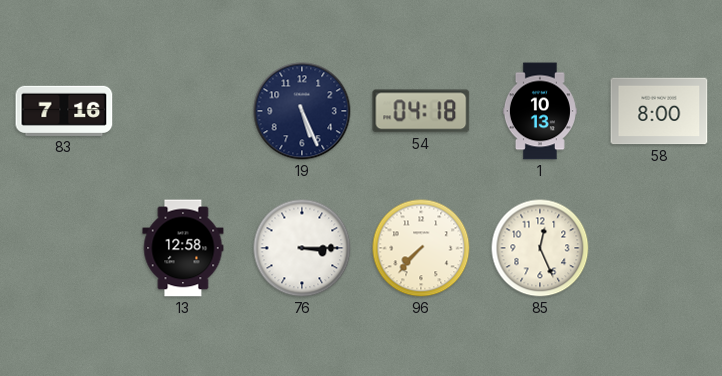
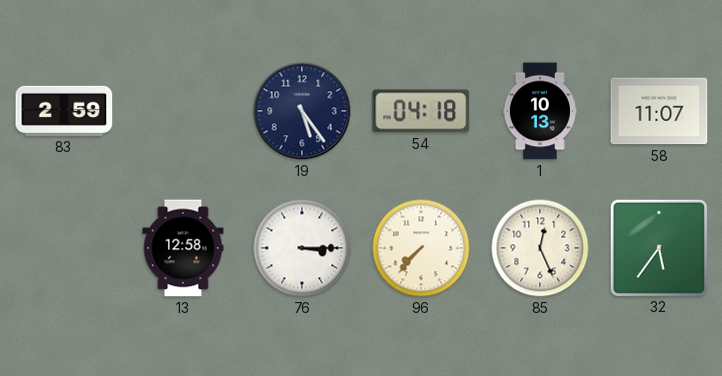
83: 7:16 -> 2:59 (64, 111)
19: 5:26 -> 5:24 (302, 111)
58: 8:00 -> 11:07 (659, 111)
32: none -> 5:36 (658, 247)
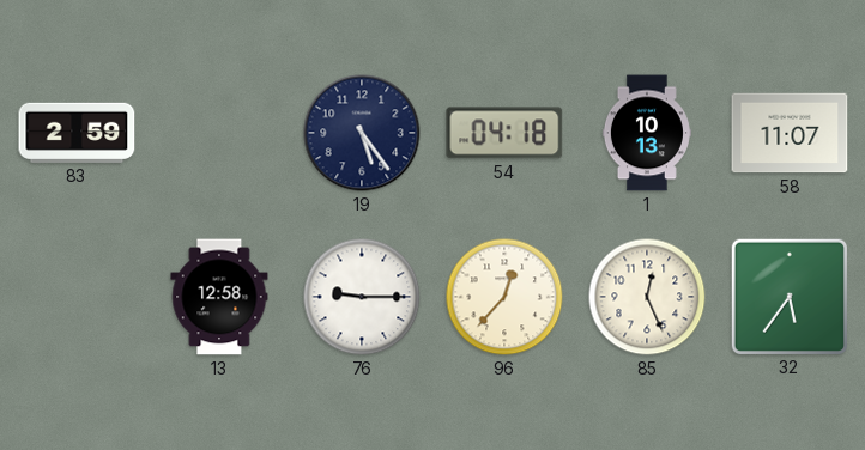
76: 3:15 -> 9:15 (362, 297)
96: 7:37 -> 12:37 (504, 297)
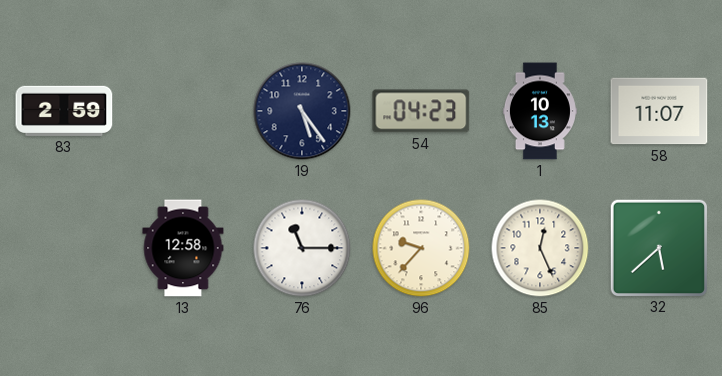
54: 04:18 -> 04:23 (421, 111)
76: 9:15 -> 11:15 (302, 248)
96: 12:37 -> 9:37 (421, 248)
32: 5:36 -> 5:38 (658, 247)
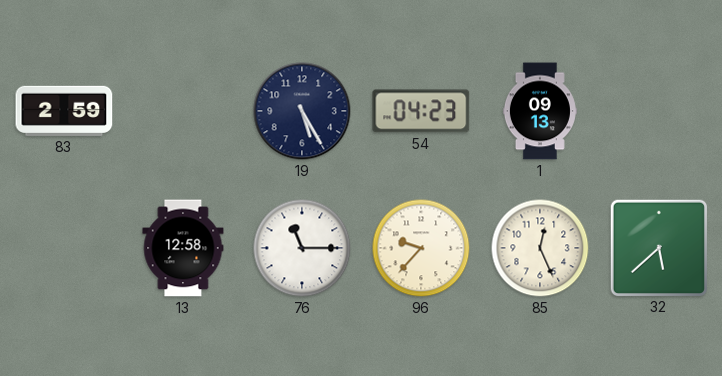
19: 5:24 -> 5:25 (302, 111)
1: 10:13 -> 09:13 (540, 111)
58: 11:07 -> none (659, 111)
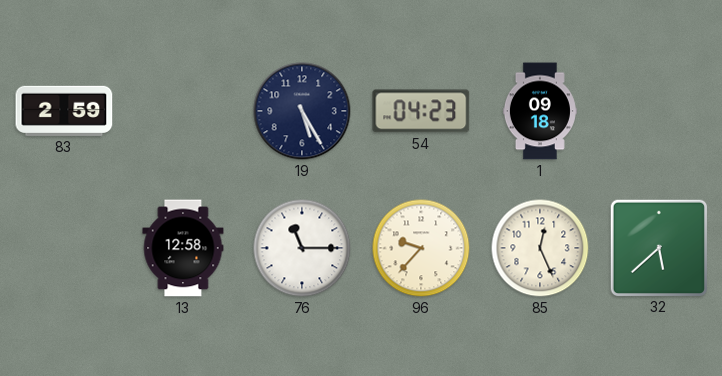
1: 09:13 -> 09:18 (540, 111)
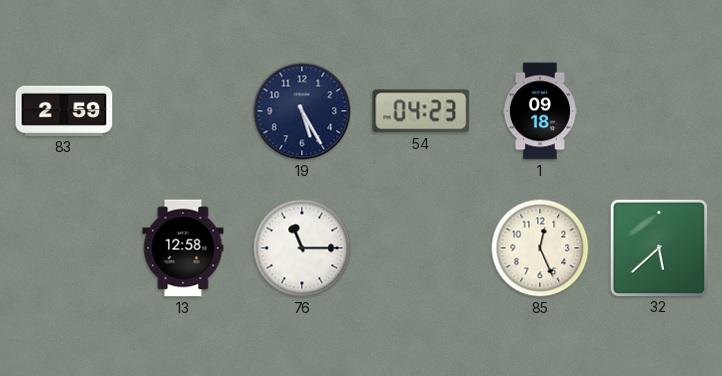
96: 9:37 -> none (421, 248)
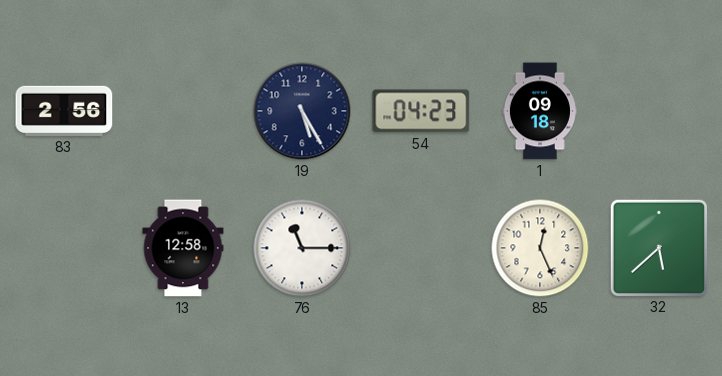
83: 2:59 -> 2:56 (64, 111)
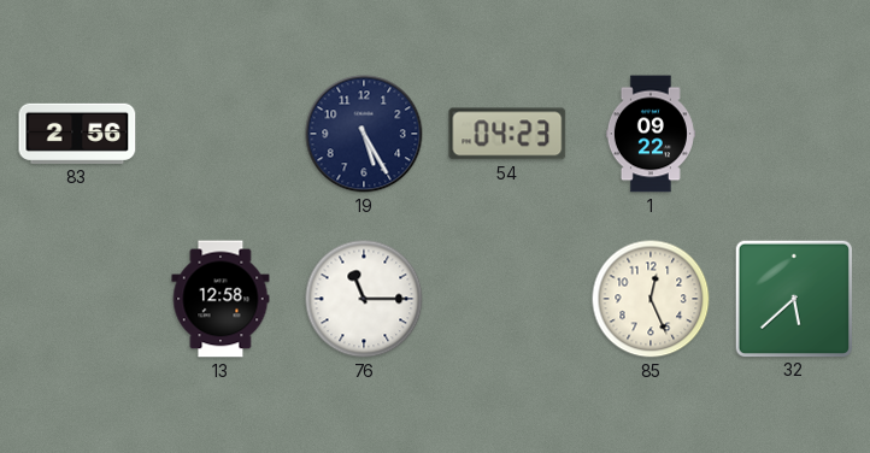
1: 09:18 -> 09:22 (651, 134)
